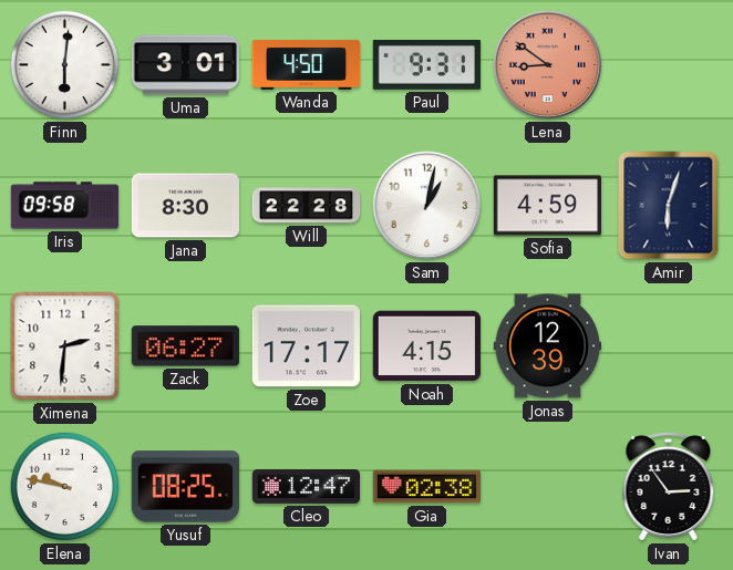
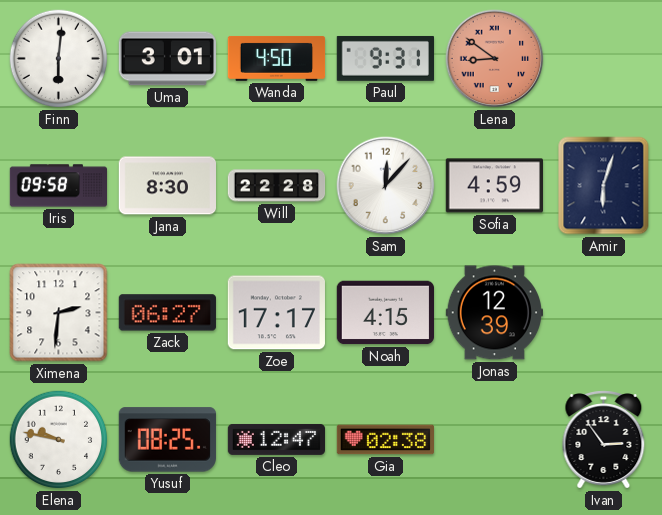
Sam: 1:02 -> 12:07 (386, 186)
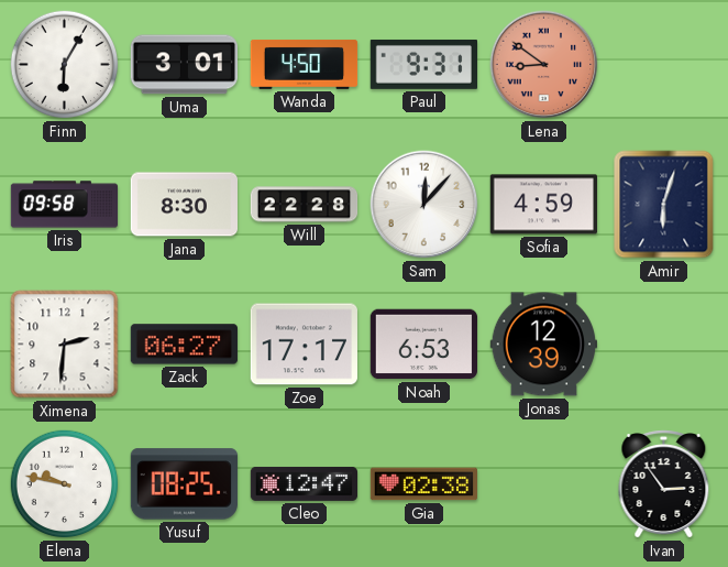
Finn: 6:01 -> 6:05 (65, 65)
Noah: 4:15 -> 6:53 (423, 345)
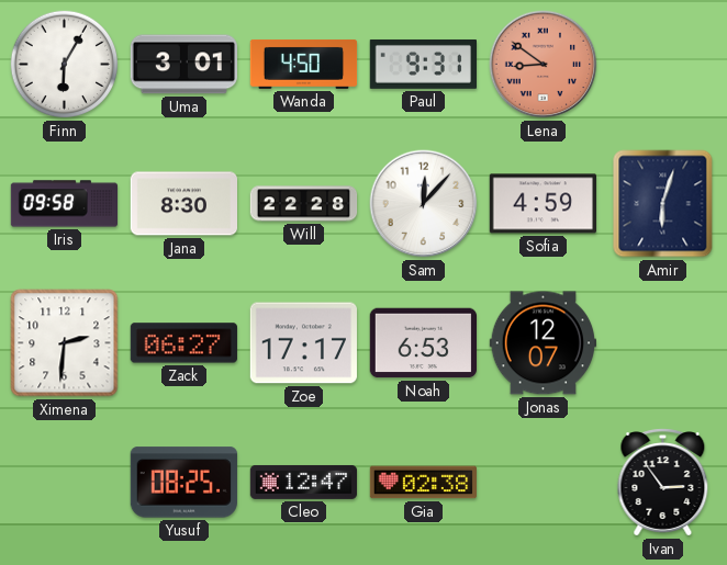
Jonas: 12:39 -> 12:07 (543, 343)
Elena: 9:47 -> none (65, 484)
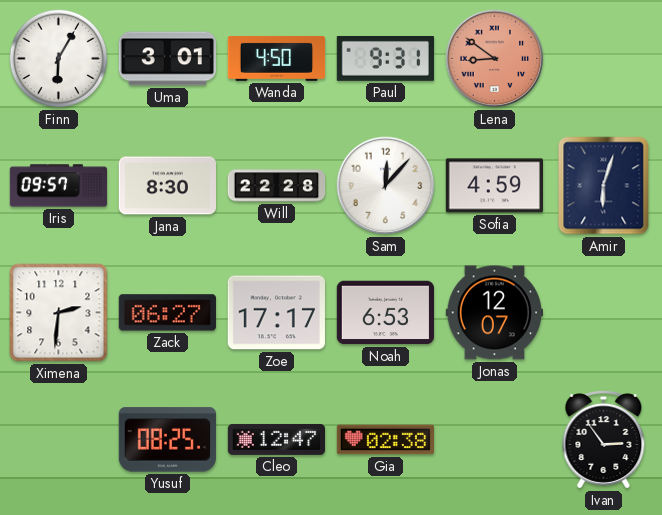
Iris: 09:58 -> 09:57 (59, 186)
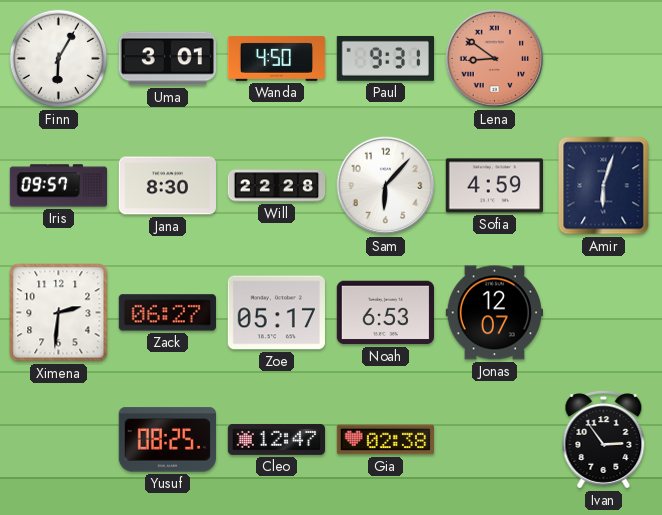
Sam: 12:07 -> 6:07 (386, 186)
Zoe: 17:17 -> 05:17 (276, 313)
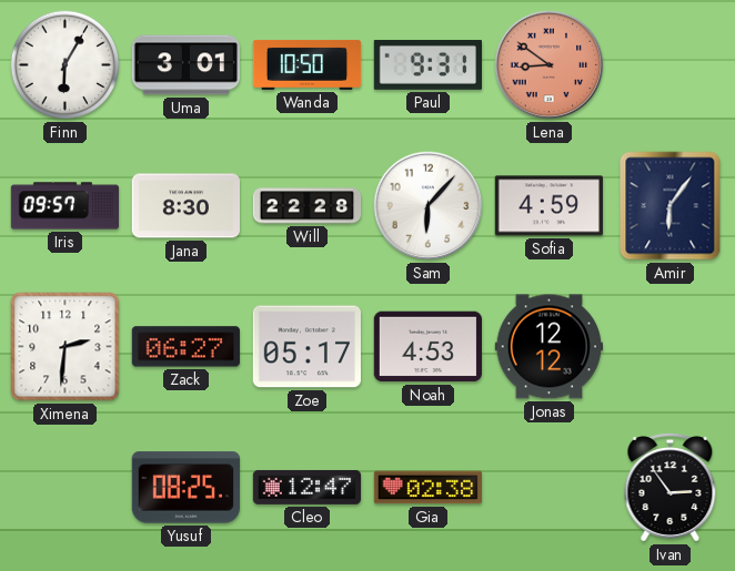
Wanda: 4:50 -> 10:50 (308, 64)
Amir: 6:03 -> 6:06 (671, 206)
Noah: 6:53 -> 4:53 (427, 347)
Jonas: 12:07 -> 12:12 (548, 347)
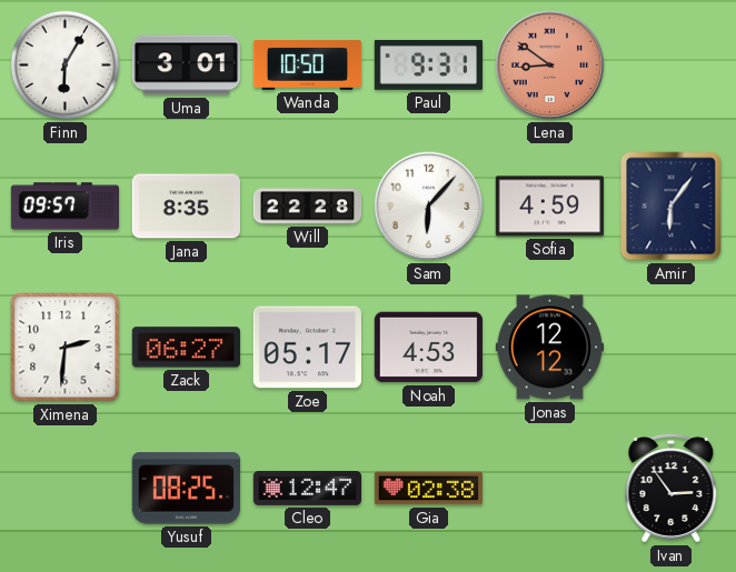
Jana: 8:30 -> 8:35 (186, 207)
